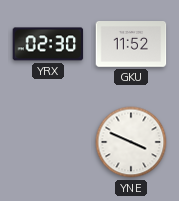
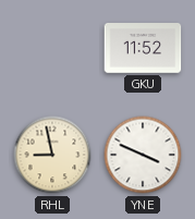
YRX: 02:30 -> none (48, 44)
RHL: none -> 8:58 (52, 155)
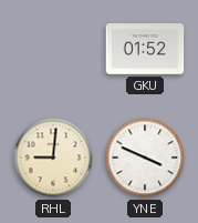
GKU: 11:52 -> 01:52 (145, 50)
RHL: 8:58 -> 9:01 (53, 158)
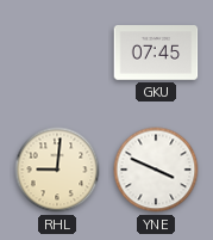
GKU: 01:52 -> 07:45 (156, 54)
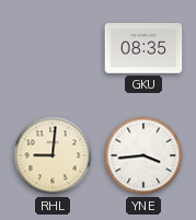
GKU: 07:45 -> 08:35 (143, 49)
YNE: 3:49 -> 3:44 (143, 155)
